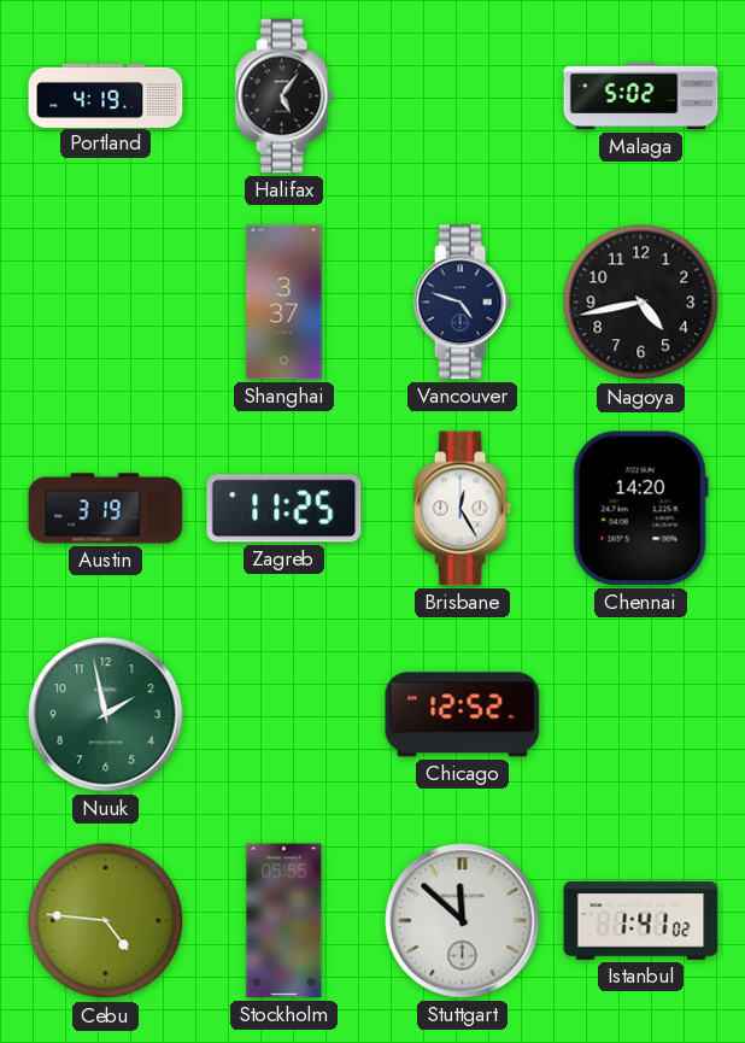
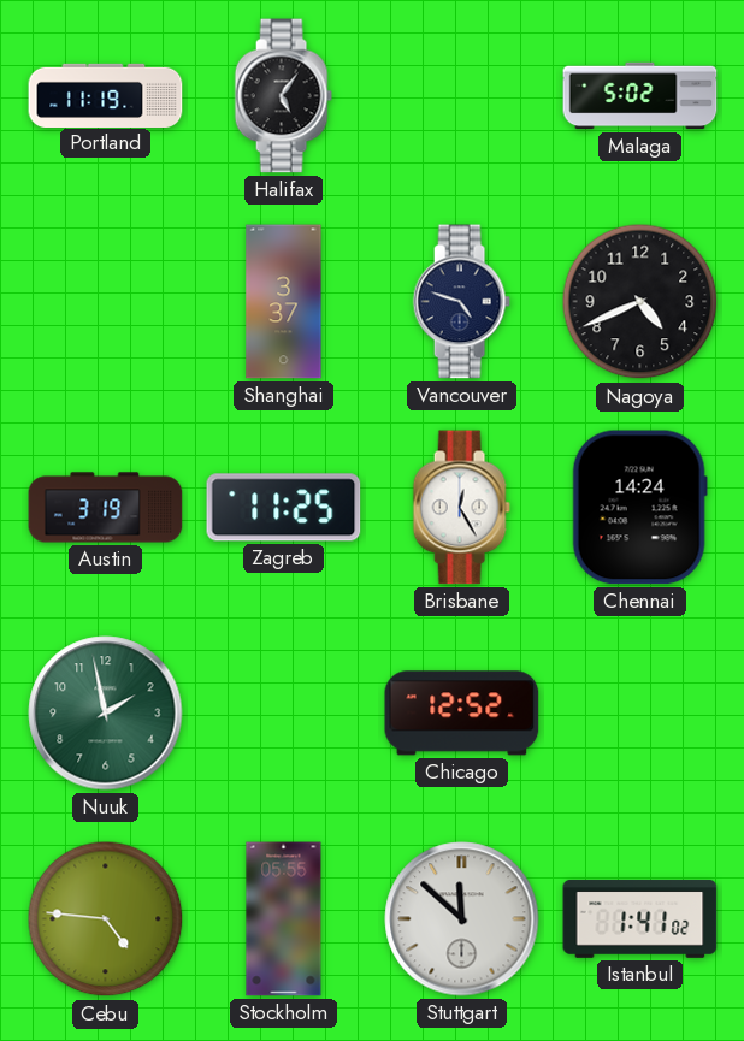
Portland: 4:19 -> 11:19 (106, 95)
Nagoya: 4:43 -> 4:41 (640, 302)
Chennai: 14:20 -> 14:24 (639, 508)
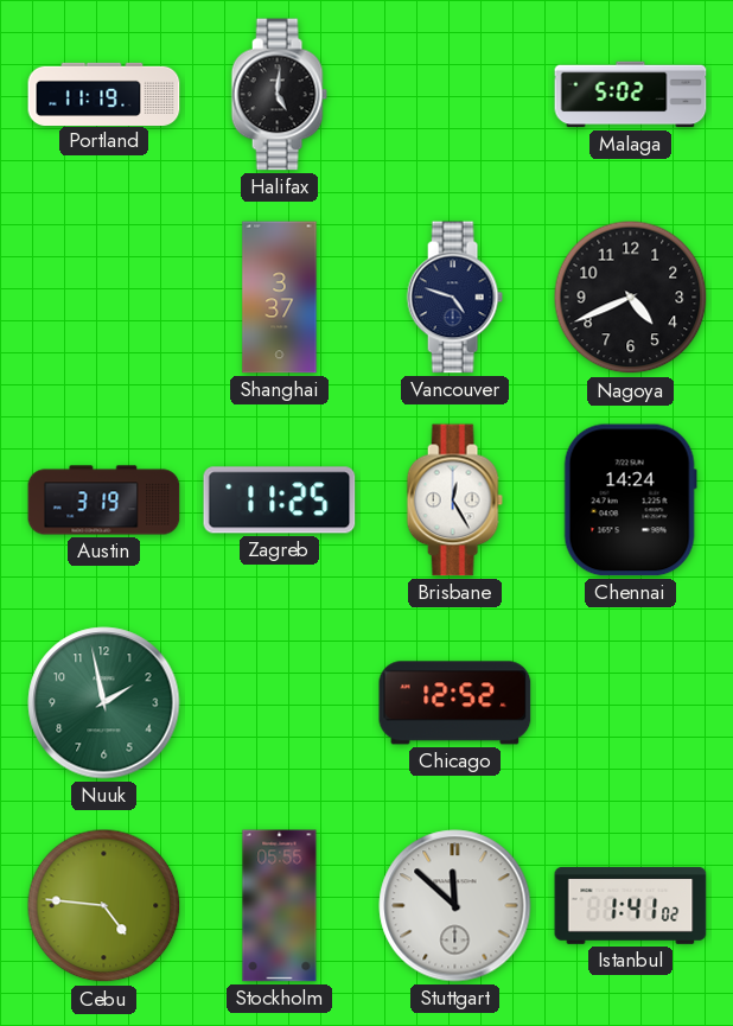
Halifax: 5:06 -> 5:01 (279, 95)
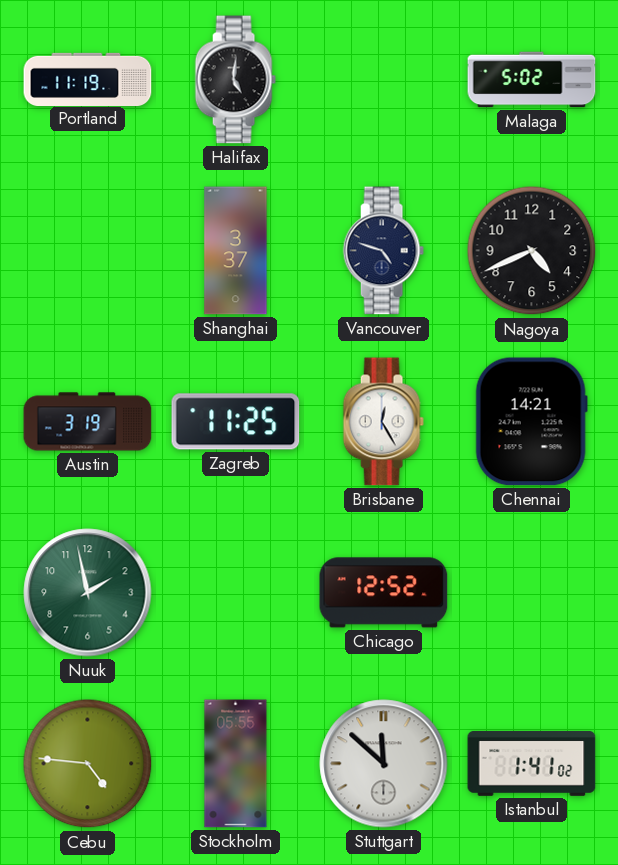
Chennai: 14:24 -> 14:21 (531, 422)
